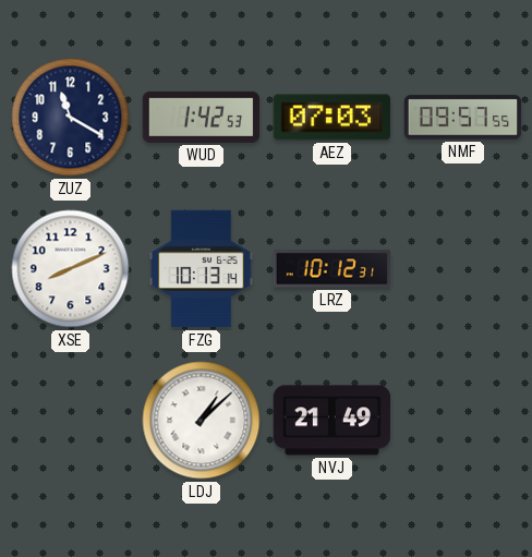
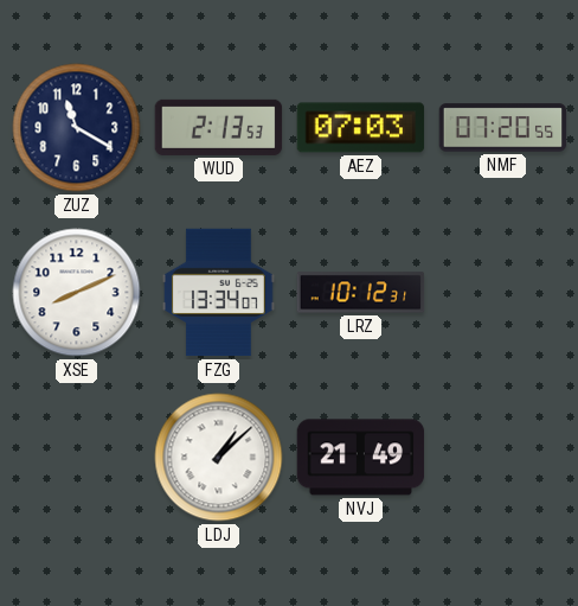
WUD: 1:42 -> 2:13 (219, 127)
NMF: 09:57 -> 07:20 (503, 128)
FZG: 10:13 -> 13:34 (218, 293)
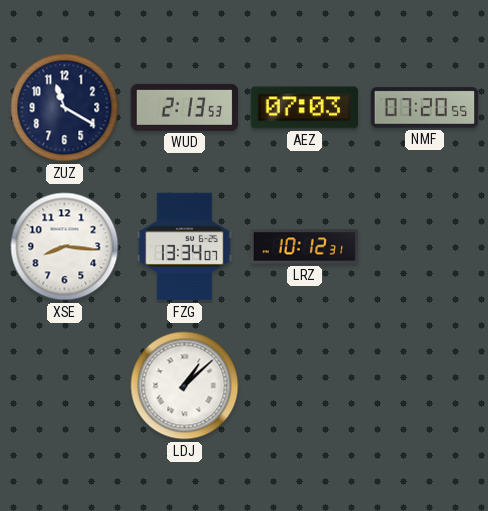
XSE: 8:11 -> 8:16 (65, 247)
NVJ: 21:49 -> none (361, 458)
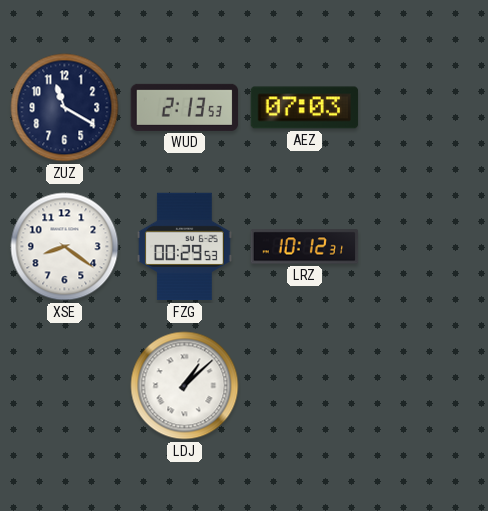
NMF: 07:20 -> none (425, 108)
XSE: 8:16 -> 8:21 (65, 247)
FZG: 13:34 -> 00:29 (184, 247)
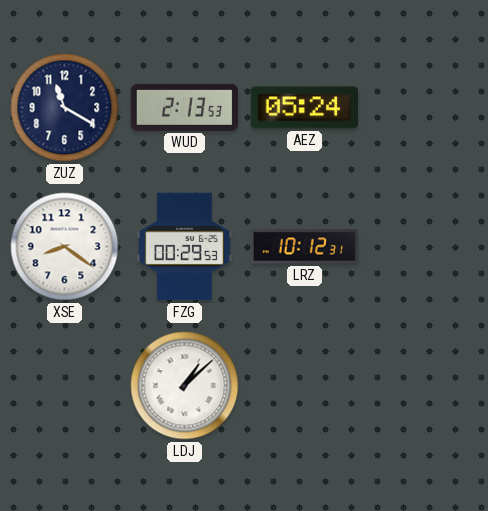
AEZ: 07:03 -> 05:24 (305, 108)
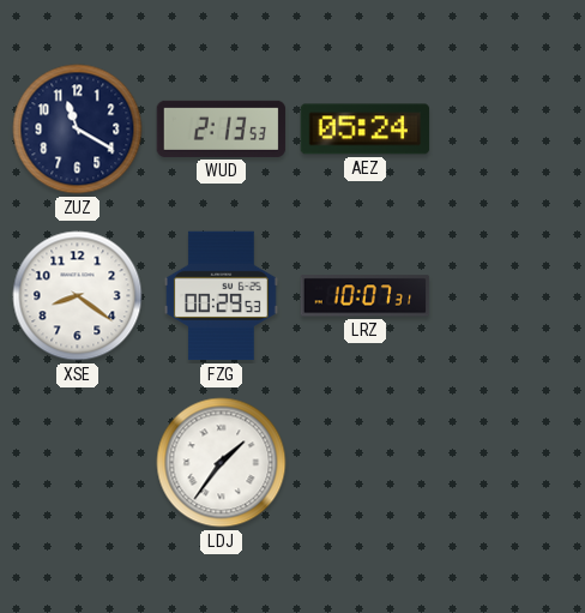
LRZ: 10:12 -> 10:07 (366, 296)
LDJ: 1:08 -> 1:36 (222, 463)
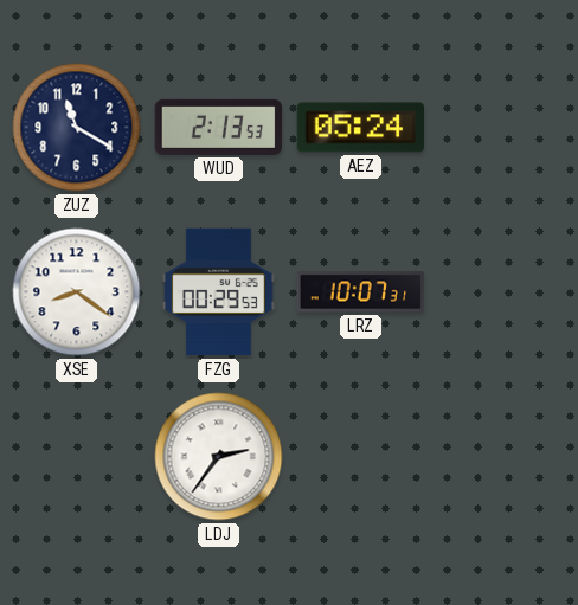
LDJ: 1:36 -> 2:36 (219, 457)
